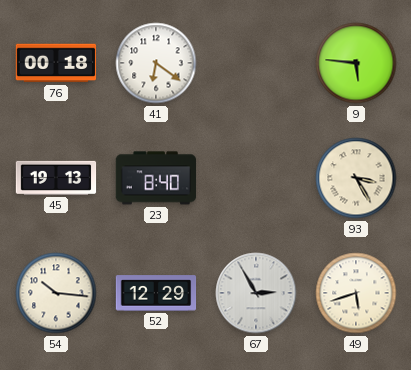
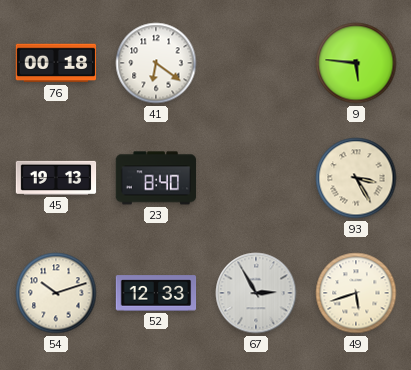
54: 10:16 -> 10:12 (56, 293)
52: 12:29 -> 12:33 (156, 293)
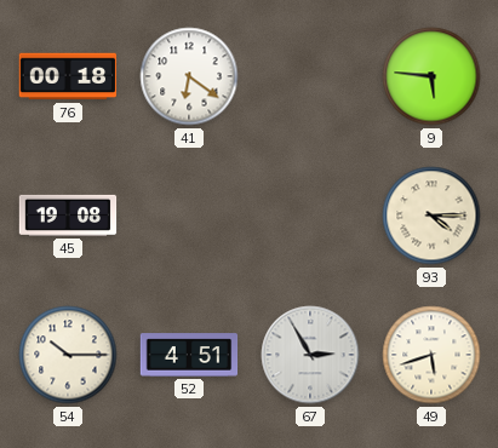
45: 19:13 -> 19:08 (68, 216)
23: 8:40 -> none (156, 178)
93: 3:25 -> 4:15 (431, 216)
54: 10:12 -> 10:15 (68, 355)
52: 12:33 -> 4:51 (189, 355)
